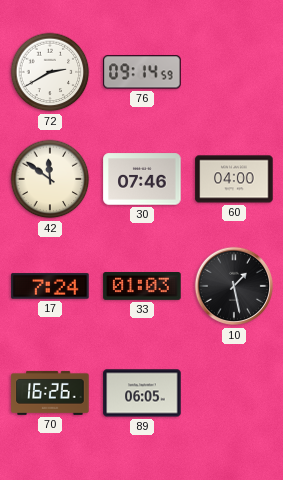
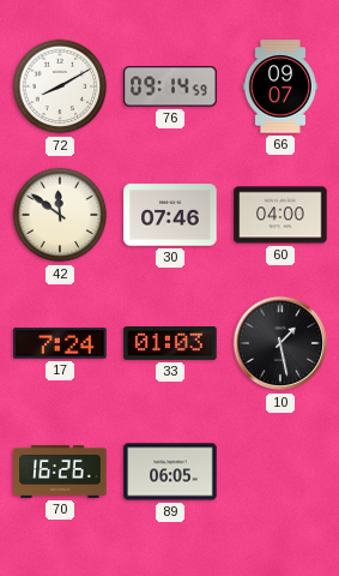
72: 2:40 -> 8:10 (60, 86)
66: none -> 09:07 (279, 86)
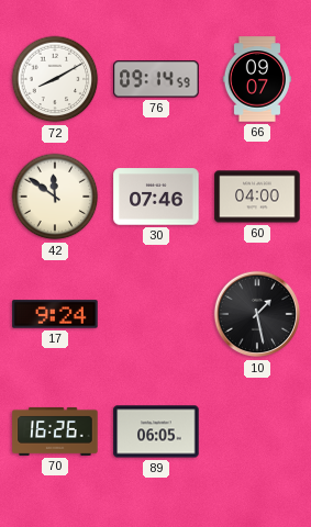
17: 7:24 -> 9:24 (55, 314)
33: 01:03 -> none (170, 344)
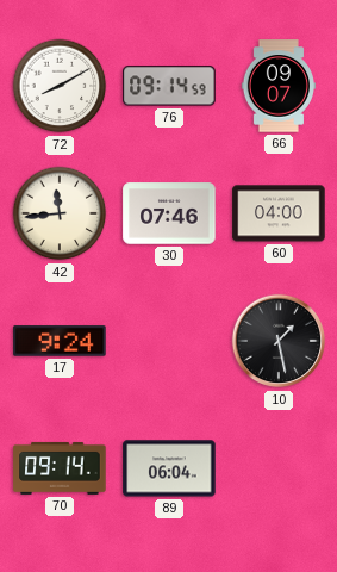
42: 11:51 -> 11:44 (60, 213)
70: 16:26 -> 09:14 (60, 468)
89: 06:05 -> 06:04 (169, 468)
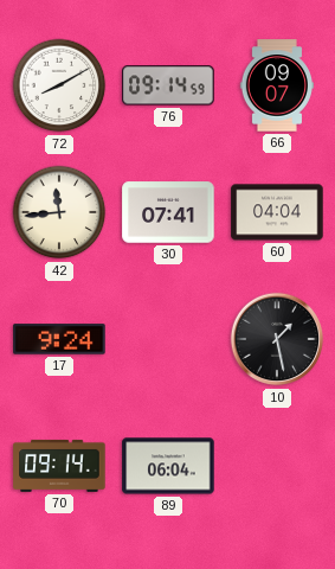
30: 07:46 -> 07:41 (168, 212)
60: 04:00 -> 04:04 (277, 212)
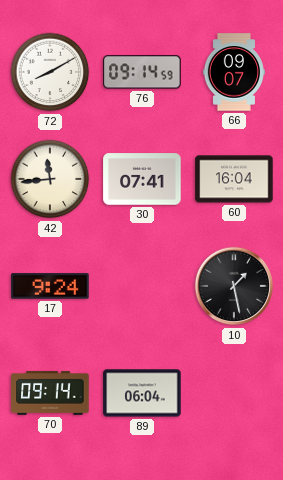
60: 04:04 -> 16:04 (234, 179)
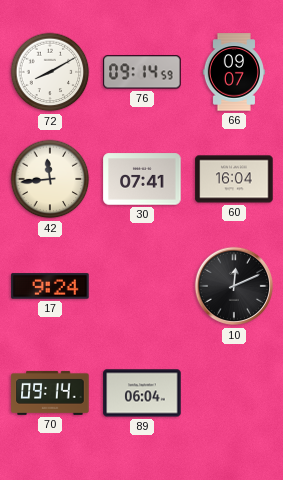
10: 1:28 -> 12:11 (234, 286)
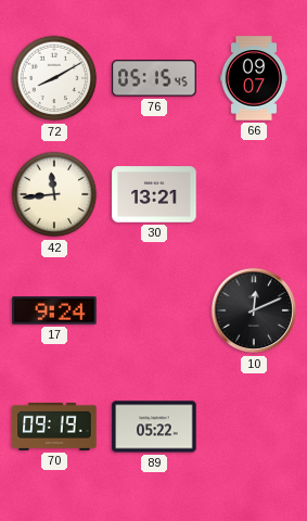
76: 09:14 -> 05:15 (154, 78)
30: 07:41 -> 13:21 (154, 194)
60: 16:04 -> none (234, 179)
70: 09:14 -> 09:19 (54, 427)
89: 06:04 -> 05:22 (154, 427)
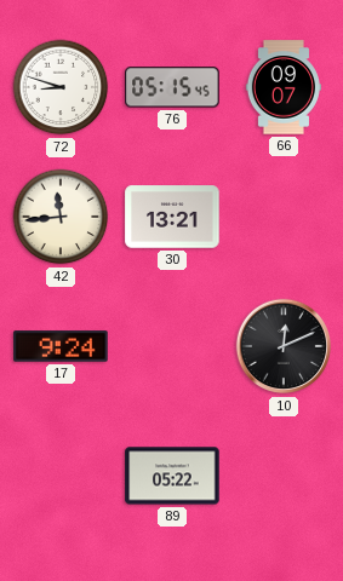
72: 8:10 -> 8:48 (61, 87)
70: 09:19 -> none (54, 427)
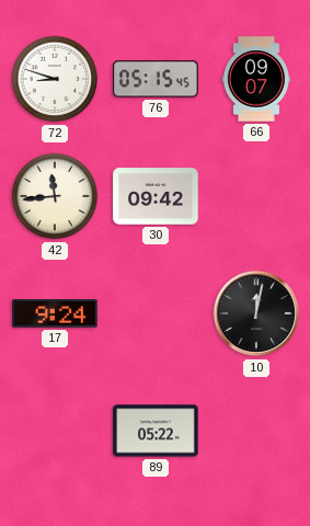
30: 13:21 -> 09:42 (156, 196)
10: 12:11 -> 12:02 (256, 313)
